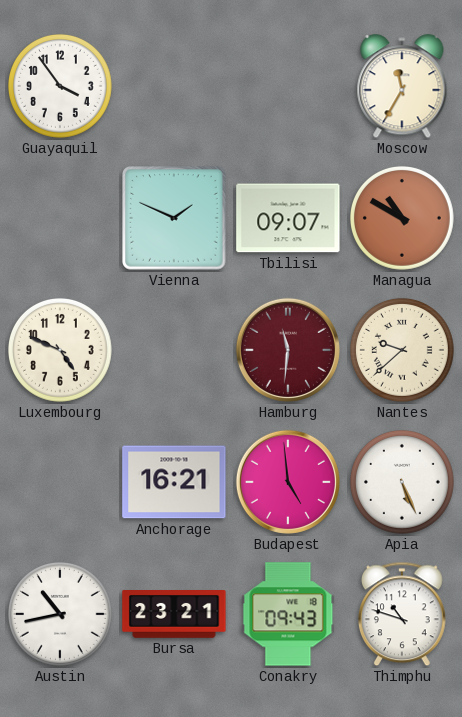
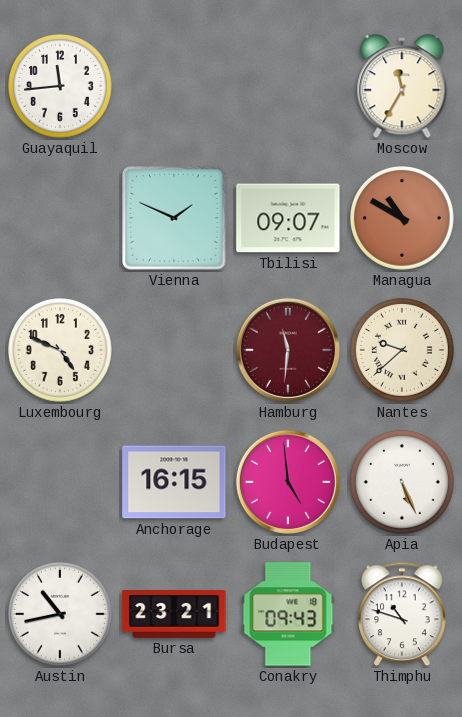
Guayaquil: 3:54 -> 11:44 (61, 87)
Anchorage: 16:21 -> 16:15 (174, 482)
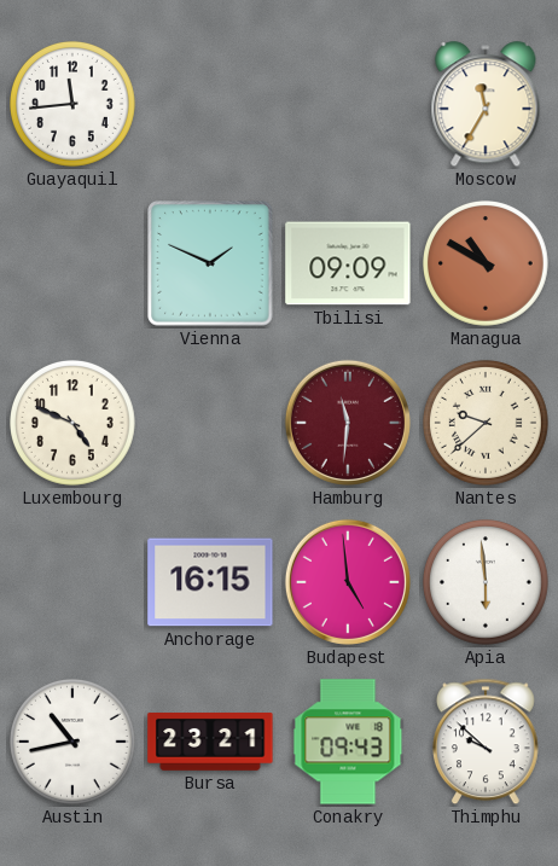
Tbilisi: 09:07 -> 09:09 (348, 263)
Apia: 5:26 -> 5:59 (487, 583)
Thimphu: 10:48 -> 9:52 (487, 742)
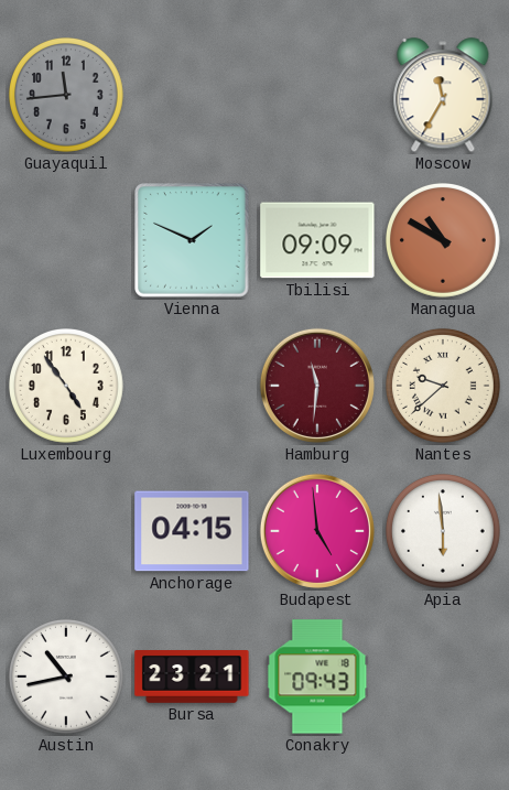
Guayaquil dial: white -> grey (67, 96)
Luxembourg: 4:49 -> 4:54 (67, 387)
Anchorage: 16:15 -> 04:15 (192, 531)
Thimphu: 9:52 -> none (487, 742)
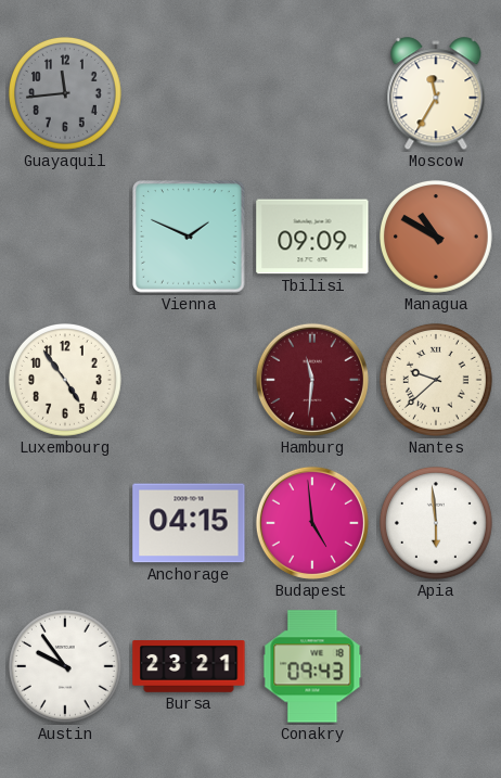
Austin: 10:43 -> 9:54 (66, 667)
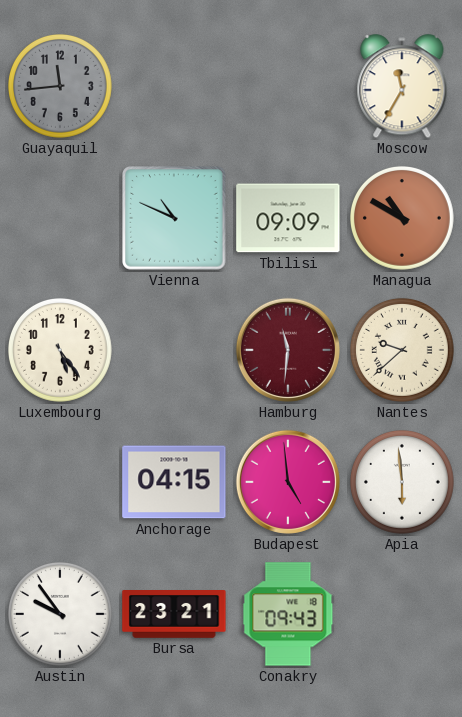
Vienna: 1:49 -> 10:49 (174, 218)
Luxembourg: 4:54 -> 5:24 (61, 351)
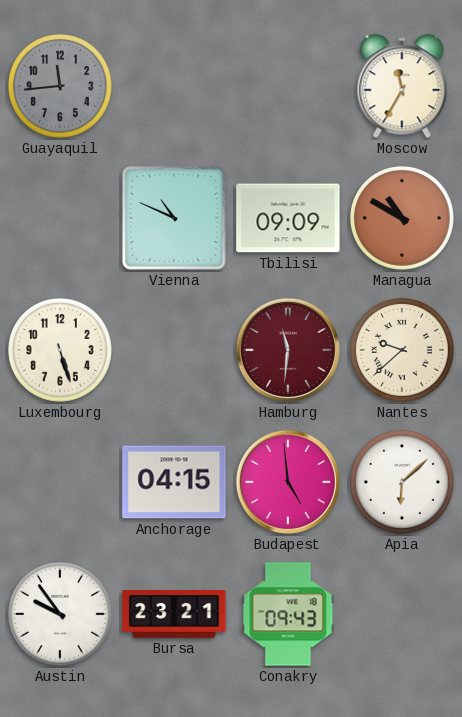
Luxembourg: 5:24 -> 5:27 (61, 351)
Apia: 5:59 -> 6:08 (403, 483)
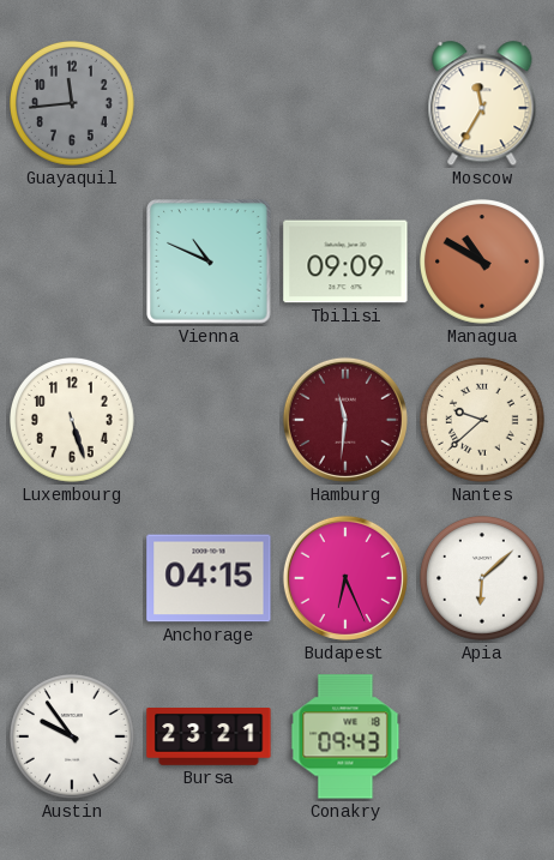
Budapest: 4:59 -> 6:26 (345, 578)
